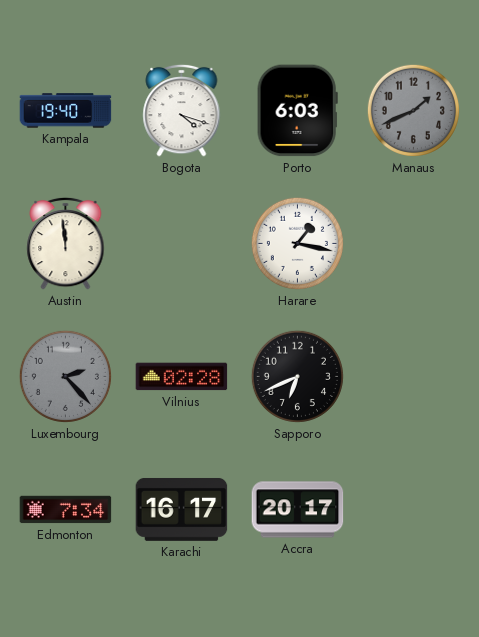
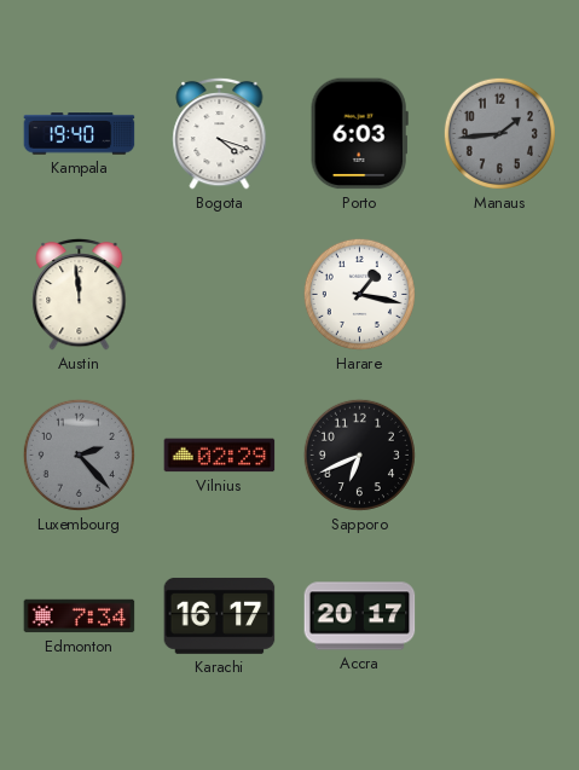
Manaus: 1:41 -> 1:44 (499, 133)
Vilnius: 02:28 -> 02:29 (220, 456)
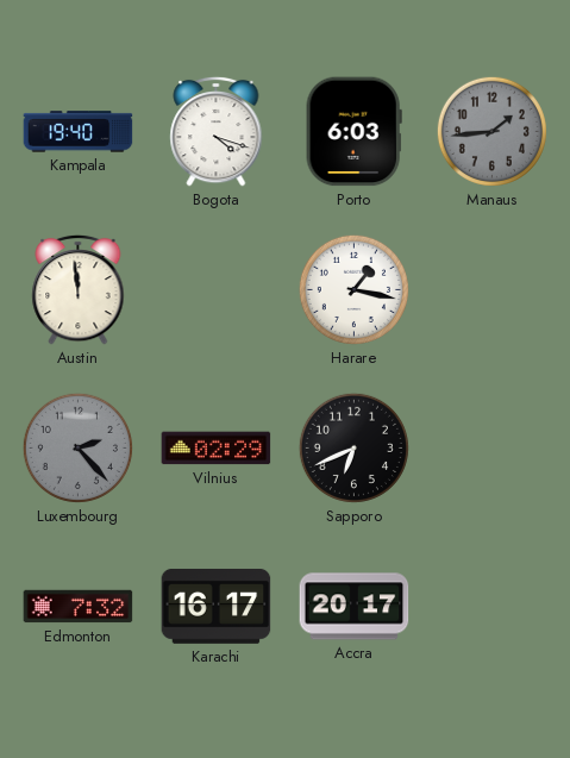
Edmonton: 7:34 -> 7:32 (79, 607)
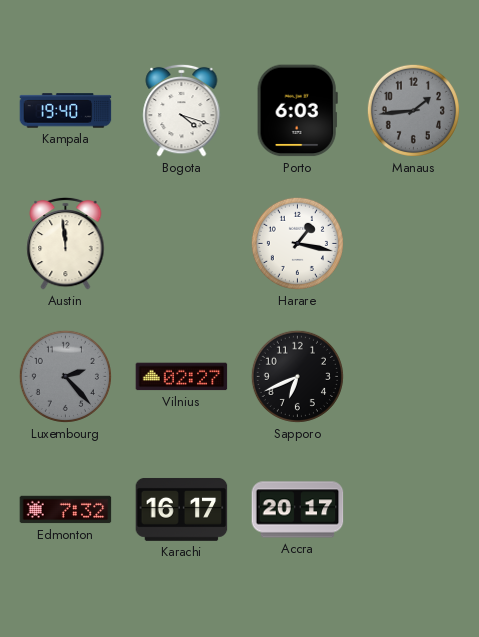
Vilnius: 02:29 -> 02:27 (182, 377)
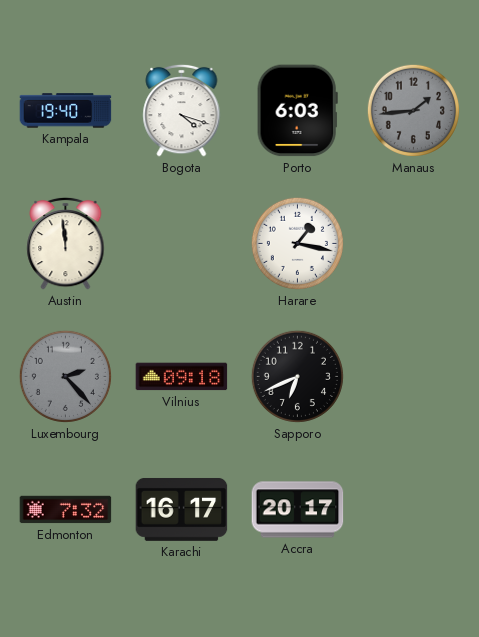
Vilnius: 02:27 -> 09:18 (182, 377)
